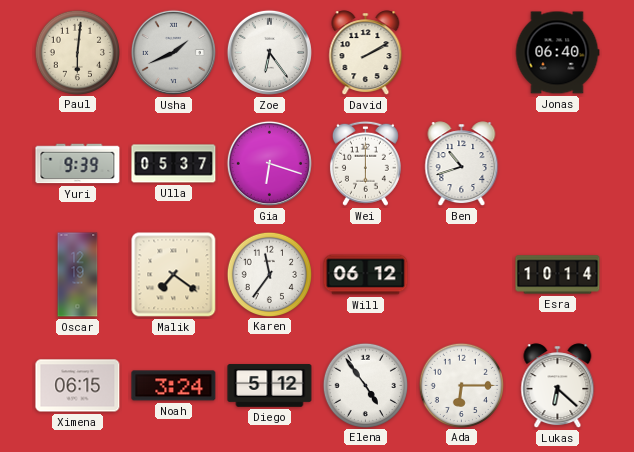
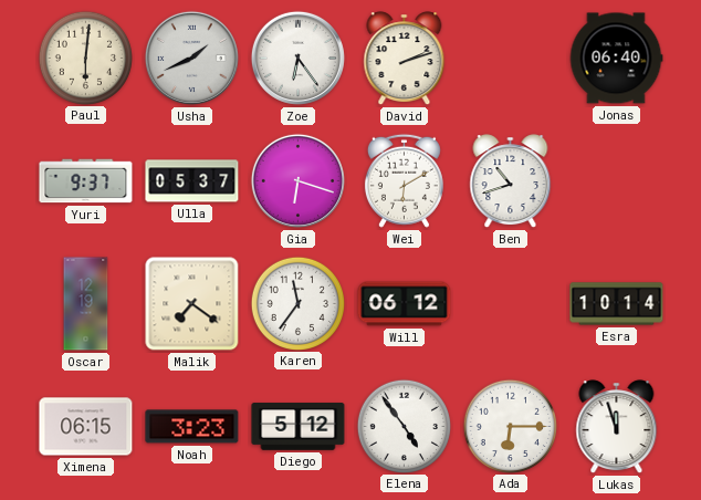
David: 2:10 -> 2:12 (405, 59)
Yuri: 9:39 -> 9:37 (86, 181)
Wei: 6:00 -> 6:10 (404, 180)
Noah: 3:24 -> 3:23 (192, 427)
Lukas: 6:22 -> 11:57 (617, 427)
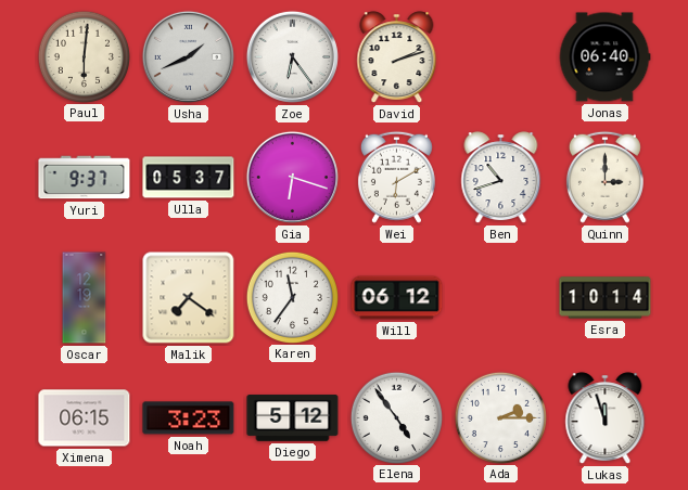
Quinn: none -> 3:00 (604, 177)
Ada: 6:15 -> 2:15 (500, 417)
